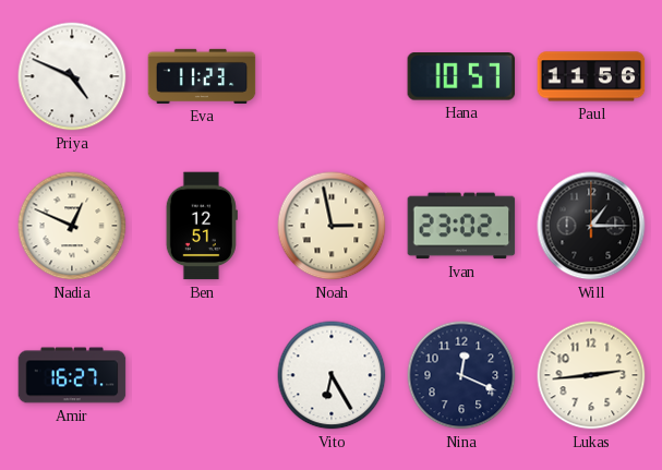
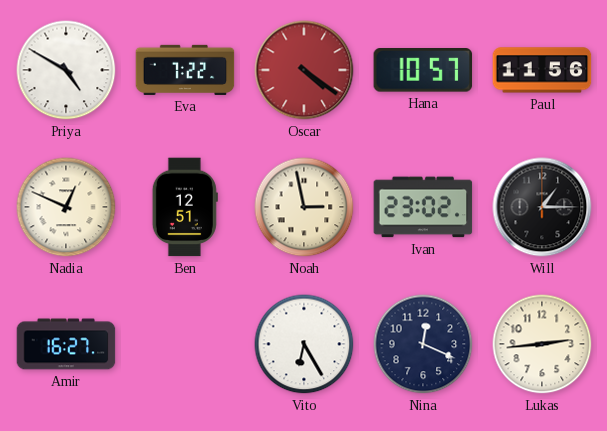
Priya: 4:49 -> 4:50 (66, 70)
Eva: 11:23 -> 7:22 (185, 70)
Oscar: none -> 4:21 (304, 70)
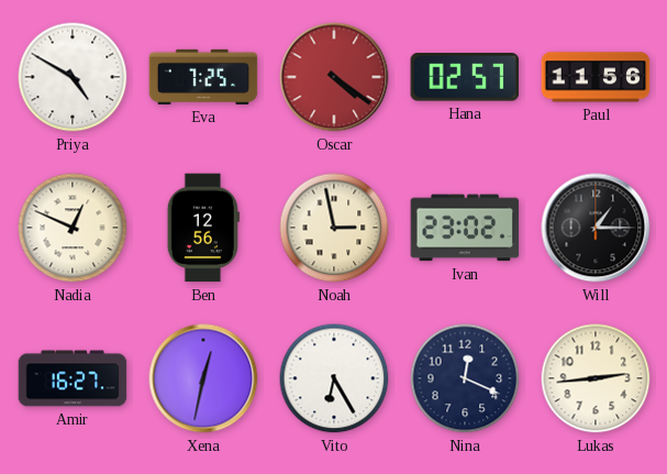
Eva: 7:22 -> 7:25 (203, 77)
Hana: 10:57 -> 02:57 (465, 78)
Ben: 12:51 -> 12:56 (203, 228)
Xena: none -> 12:32 (203, 378)
